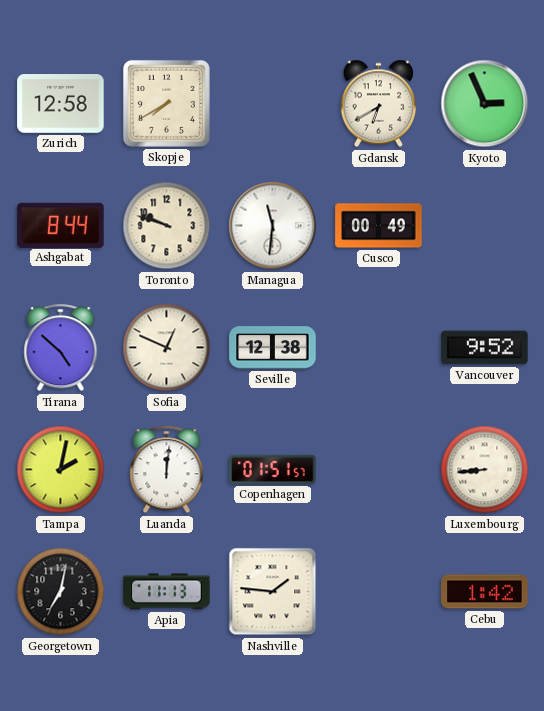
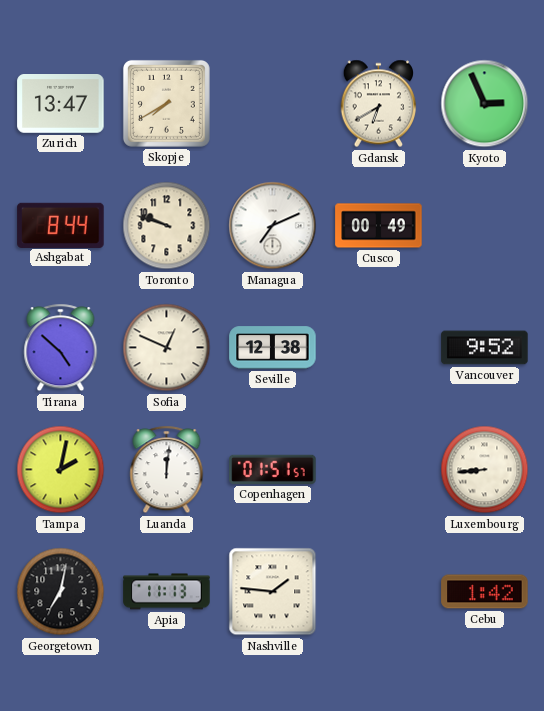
Zurich: 12:58 -> 13:47 (61, 104)
Managua: 11:31 -> 7:11 (273, 226)
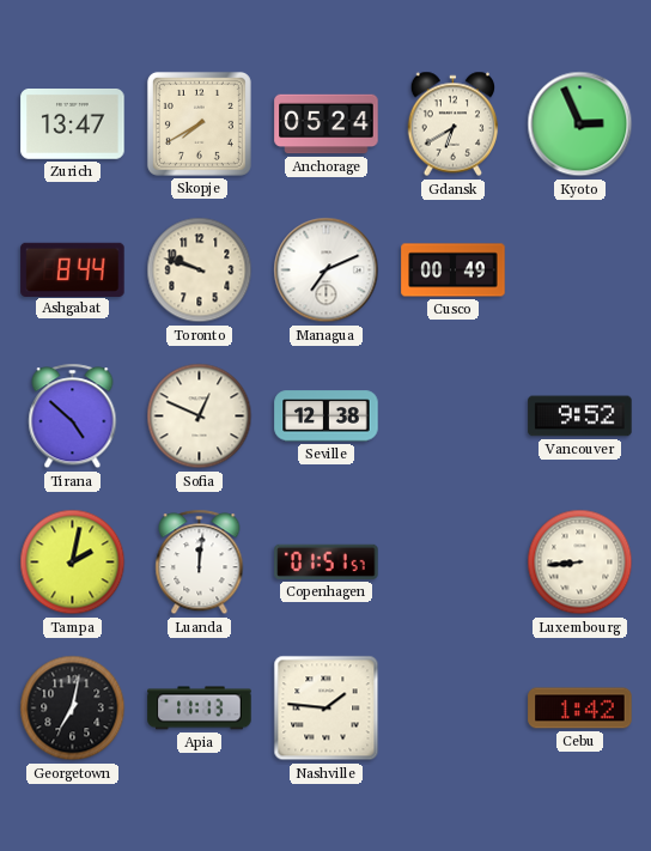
Anchorage: none -> 05:24 (327, 124)
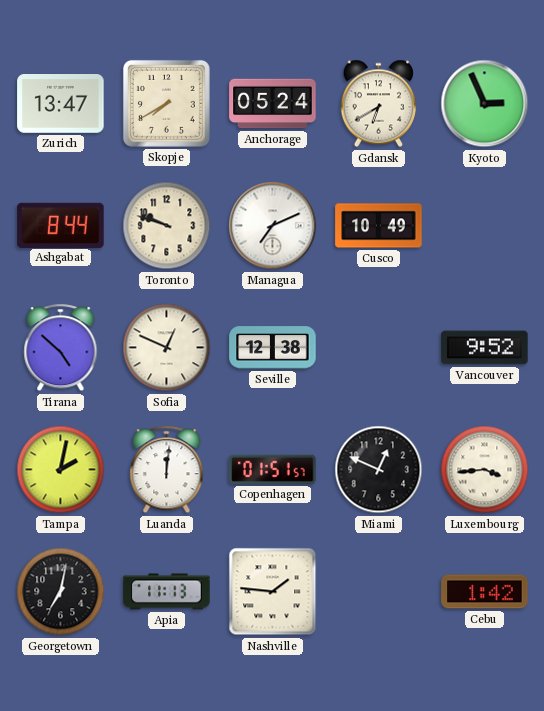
Cusco: 00:49 -> 10:49 (379, 226)
Miami: none -> 12:49 (379, 470)
Luxembourg: 8:44 -> 3:44 (485, 470)
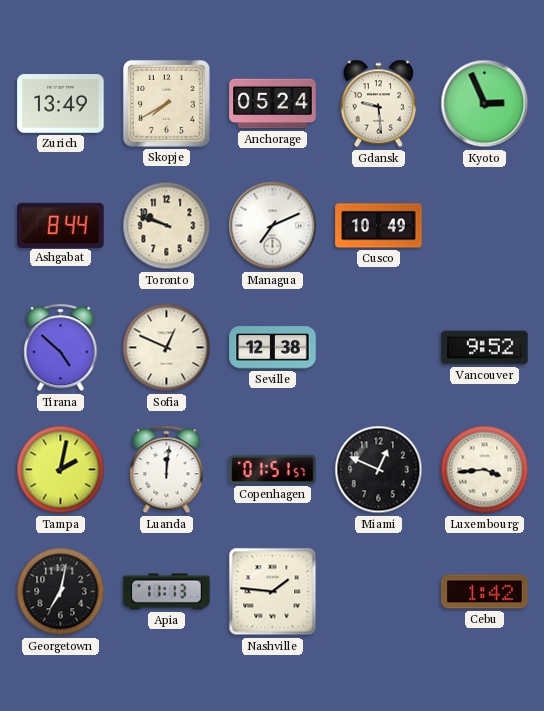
Zurich: 13:47 -> 13:49 (61, 104)
Gdansk: 6:40 -> 9:29 (379, 104)
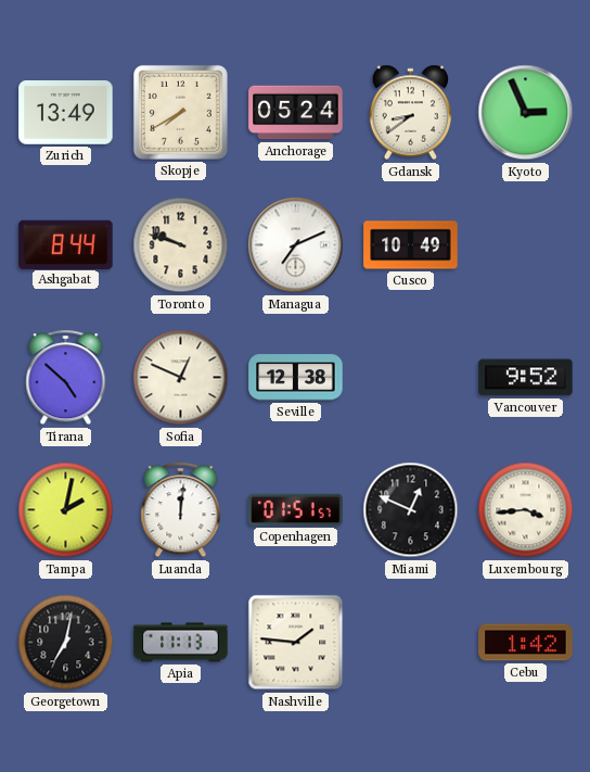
Gdansk: 9:29 -> 8:39 (411, 113)
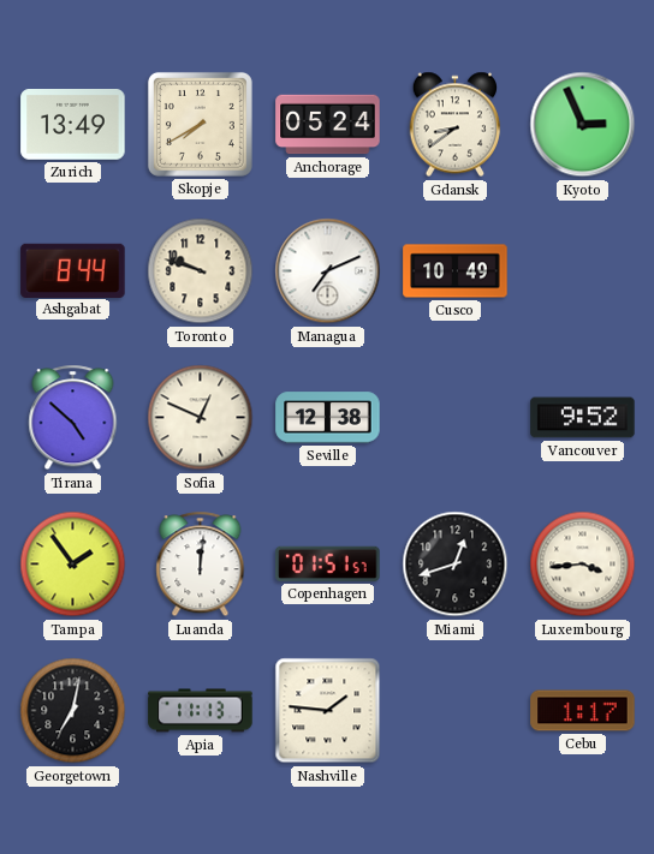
Tampa: 2:02 -> 1:54 (73, 565)
Miami: 12:49 -> 12:42 (456, 565)
Cebu: 1:42 -> 1:17 (583, 711)
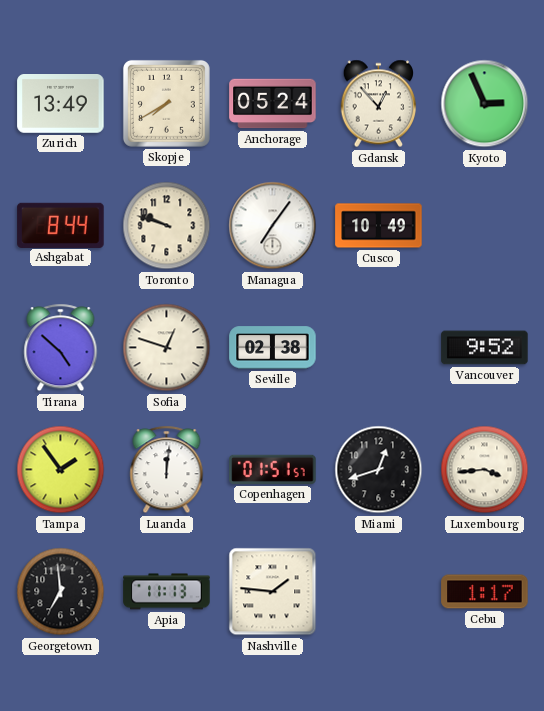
Gdansk: 8:39 -> 12:53 (379, 104)
Managua: 7:11 -> 7:06 (273, 226)
Sofia: 12:49 -> 12:48 (167, 348)
Seville: 12:38 -> 02:38 (273, 348)
Georgetown: 7:02 -> 6:59 (61, 592)
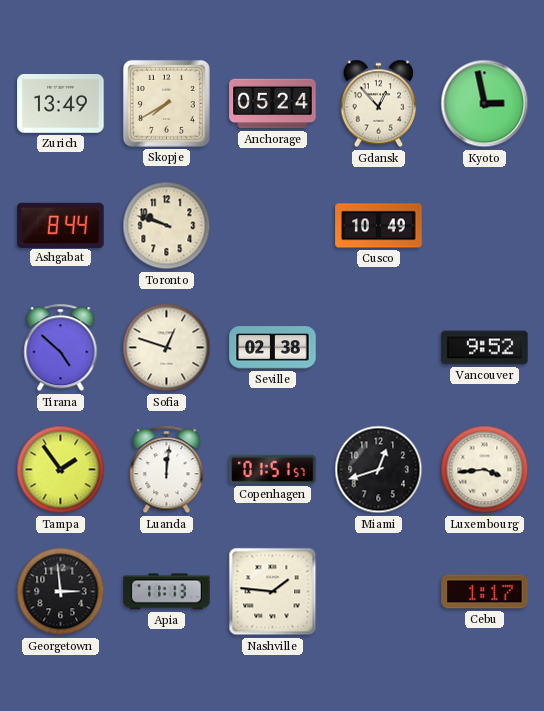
Kyoto: 2:56 -> 2:58 (485, 104)
Managua: 7:06 -> none (273, 226)
Georgetown: 6:59 -> 2:59 (61, 592)
